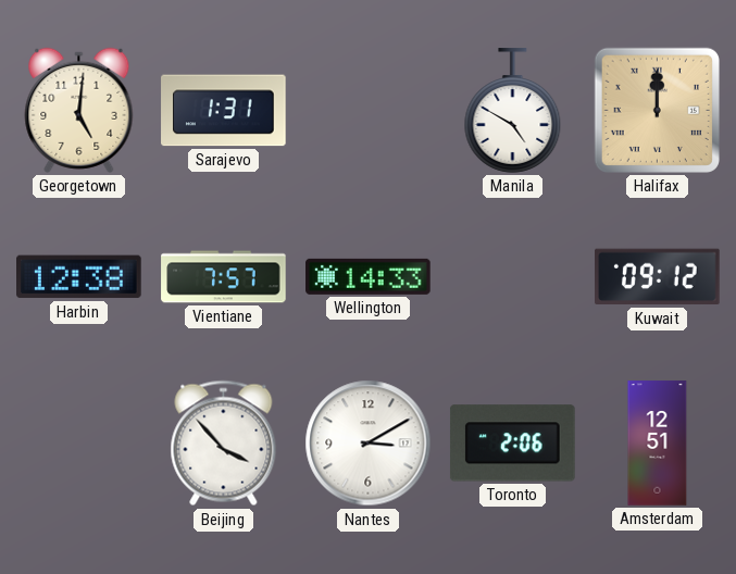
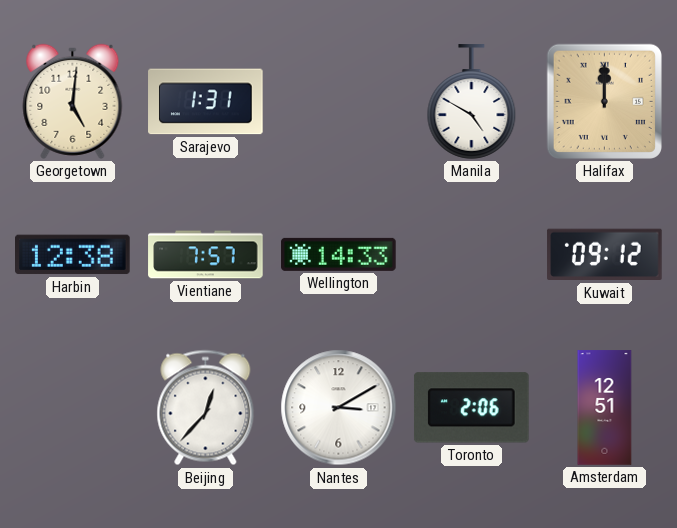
Beijing: 3:53 -> 12:37 (206, 408)
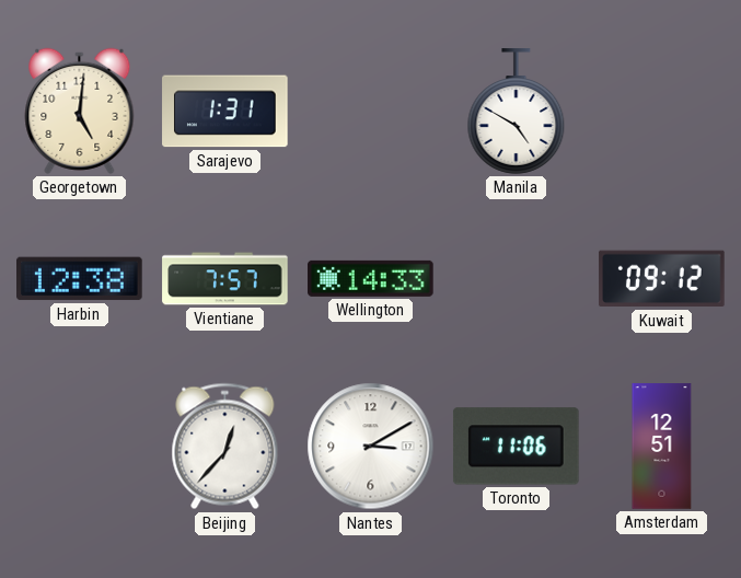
Halifax: 12:00 -> none (604, 101)
Toronto: 2:06 -> 11:06 (516, 447)
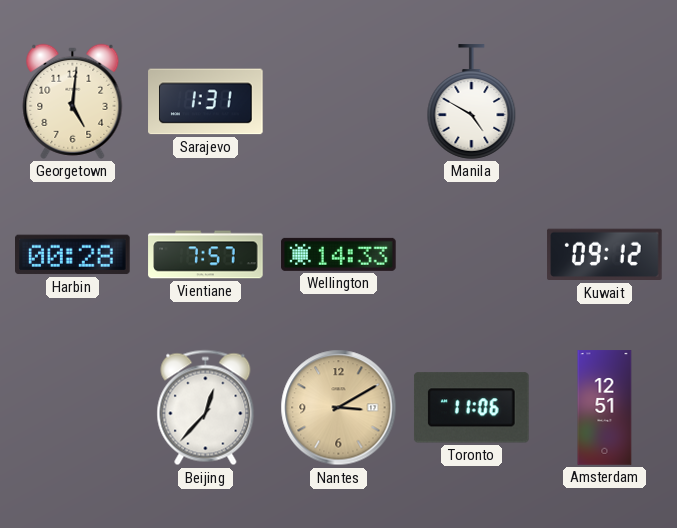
Harbin: 12:38 -> 00:28 (73, 255)
Nantes dial: white -> champagne (339, 408)
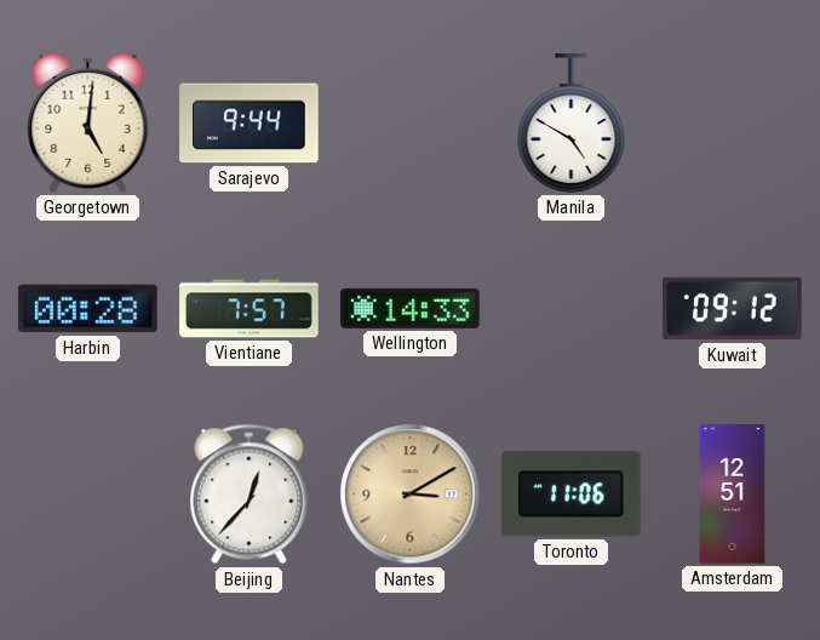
Sarajevo: 1:31 -> 9:44 (250, 124)
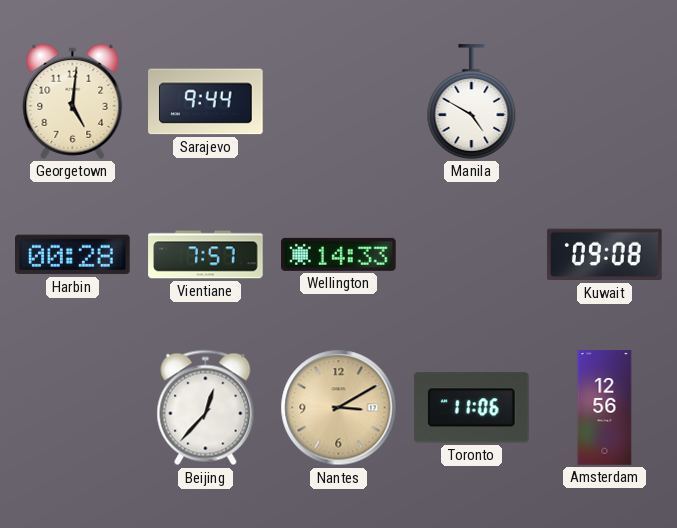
Kuwait: 09:12 -> 09:08 (605, 255)
Amsterdam: 12:51 -> 12:56 (605, 408)
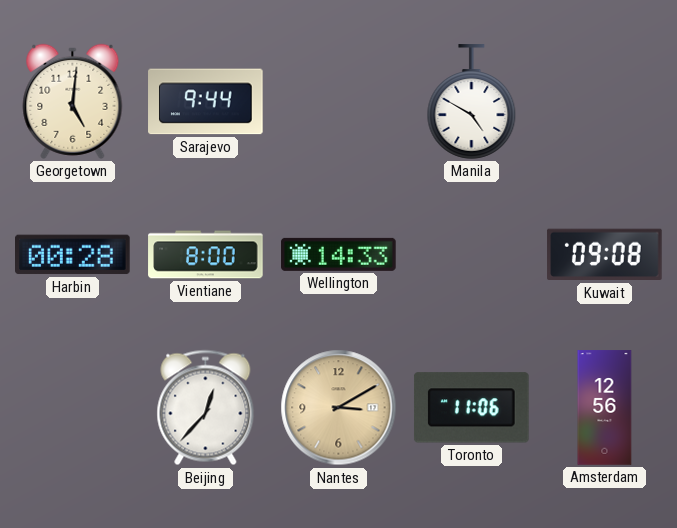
Vientiane: 7:57 -> 8:00 (206, 255)
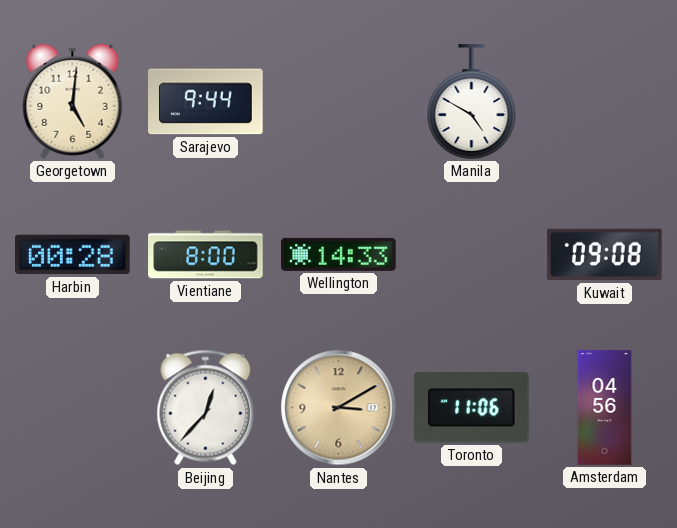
Amsterdam: 12:56 -> 04:56 (605, 408)
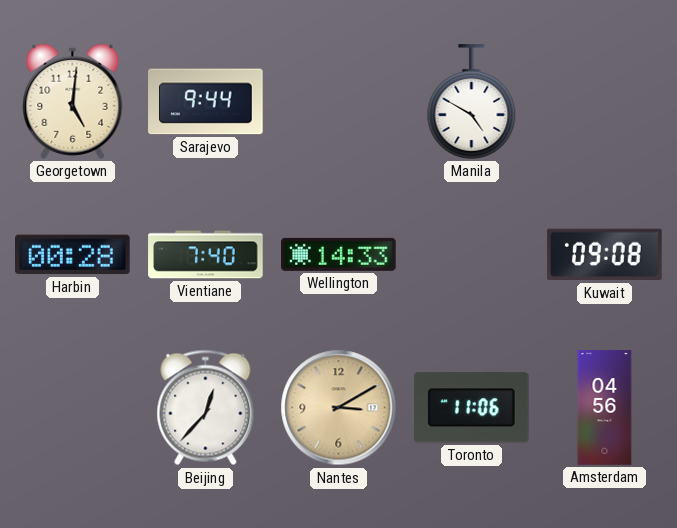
Vientiane: 8:00 -> 7:40 (206, 255)
